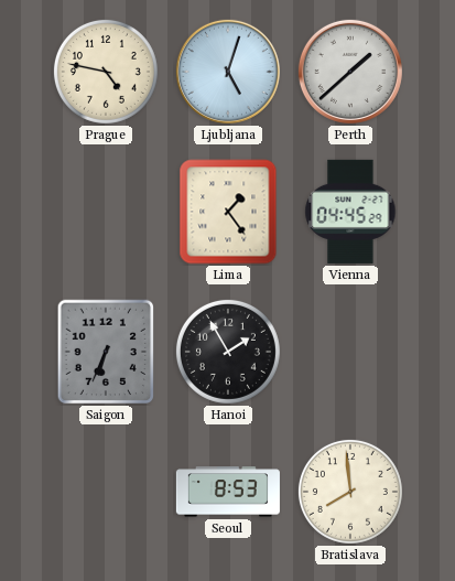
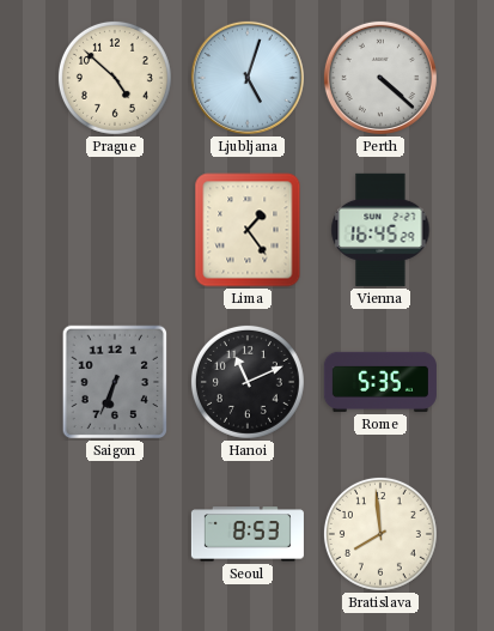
Prague: 4:47 -> 4:52 (115, 78)
Perth: 1:38 -> 4:22 (380, 78)
Vienna: 04:45 -> 16:45 (380, 230)
Hanoi: 1:55 -> 11:11 (248, 382)
Rome: none -> 5:35 (380, 382)
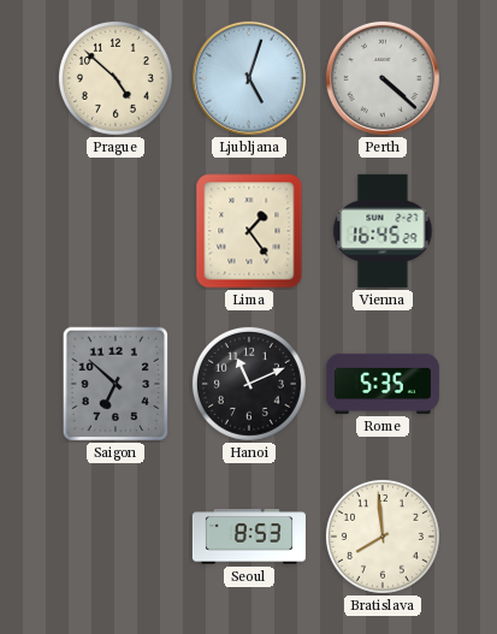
Saigon: 6:34 -> 6:52 (116, 384)
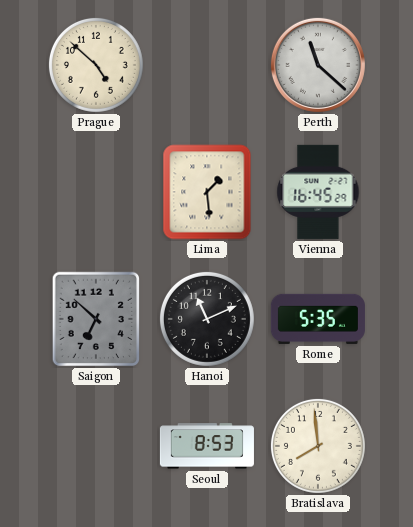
Ljubljana: 5:03 -> none (249, 78)
Perth: 4:22 -> 11:22 (318, 65)
Lima: 1:24 -> 1:29 (207, 192)
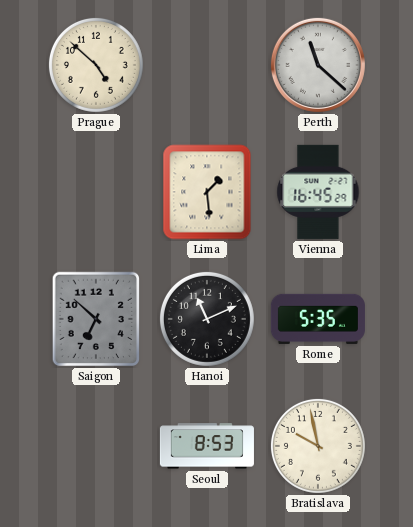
Bratislava: 7:59 -> 9:58 (318, 446)
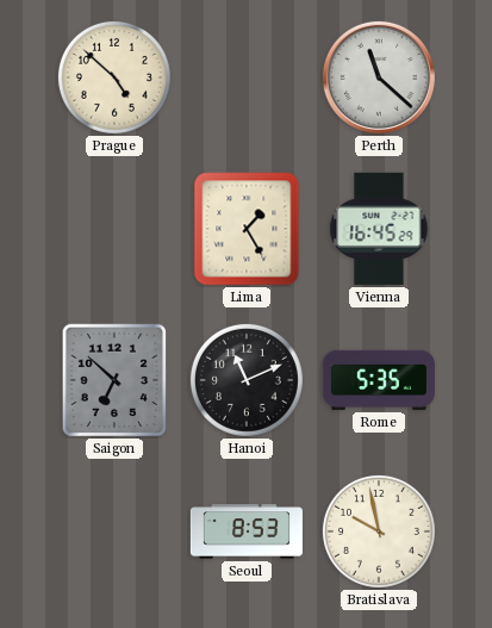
Lima: 1:29 -> 1:25 (247, 229)
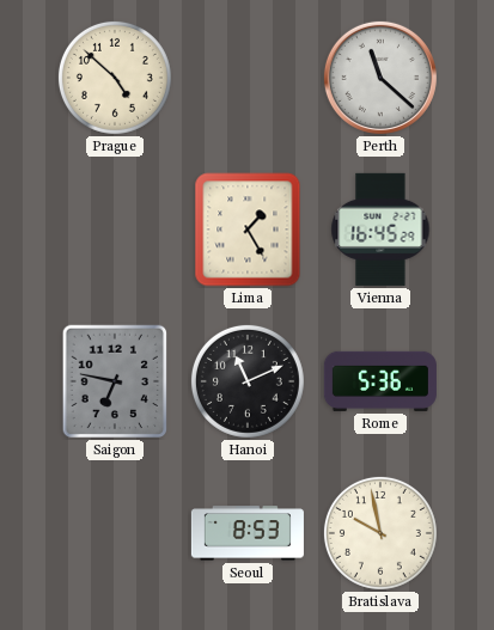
Saigon: 6:52 -> 6:47 (115, 381)
Rome: 5:35 -> 5:36 (380, 381)
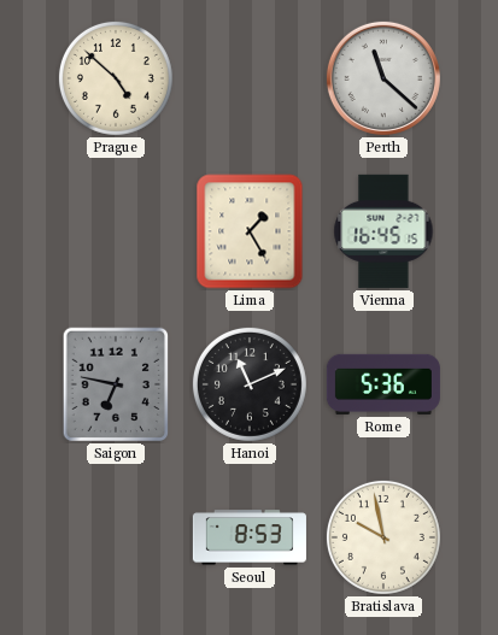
Vienna: 16:45:29 -> 16:45:15 (383, 231)
